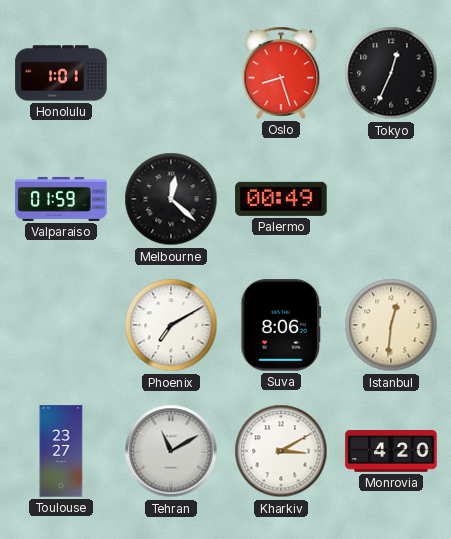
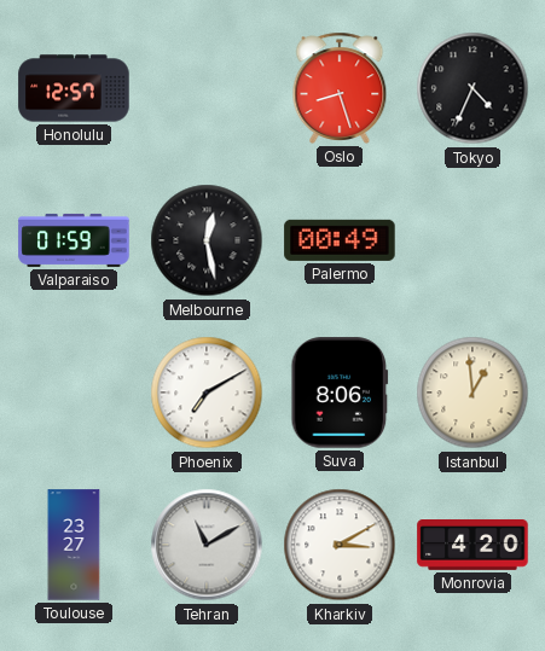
Honolulu: 1:01 -> 12:57 (74, 88)
Tokyo: 12:34 -> 4:34 (472, 88)
Melbourne: 12:22 -> 12:28 (207, 240)
Istanbul: 12:31 -> 12:59 (472, 393)
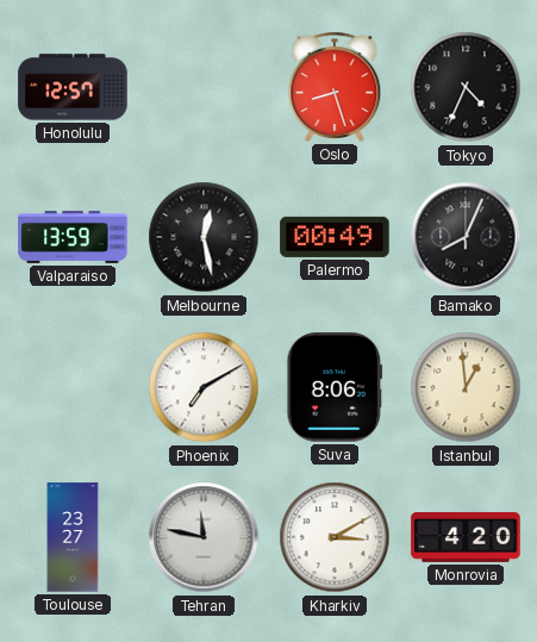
Valparaiso: 01:59 -> 13:59 (73, 237)
Bamako: none -> 8:04 (466, 237)
Tehran: 11:10 -> 11:47 (204, 537)
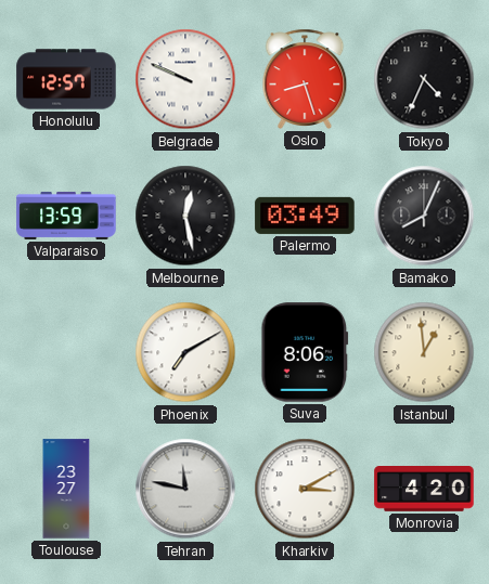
Belgrade: none -> 9:49 (185, 79)
Palermo: 00:49 -> 03:49 (305, 216)
